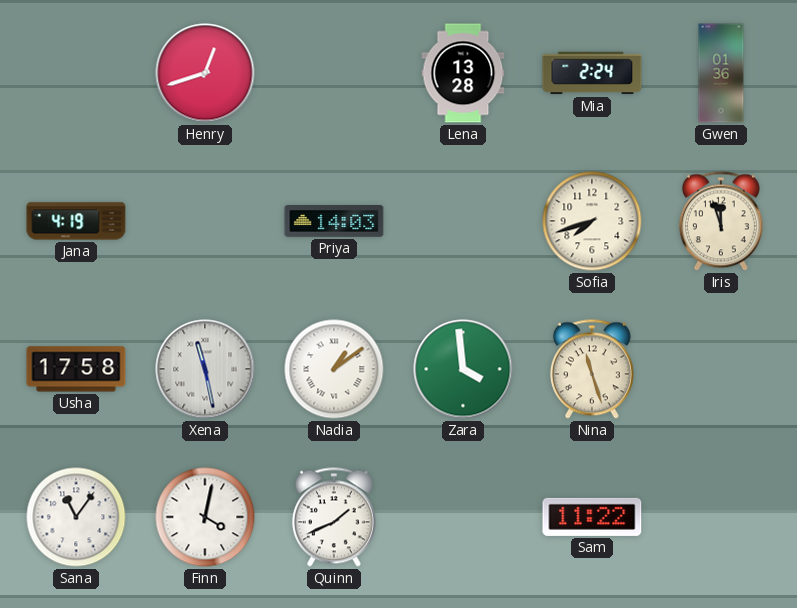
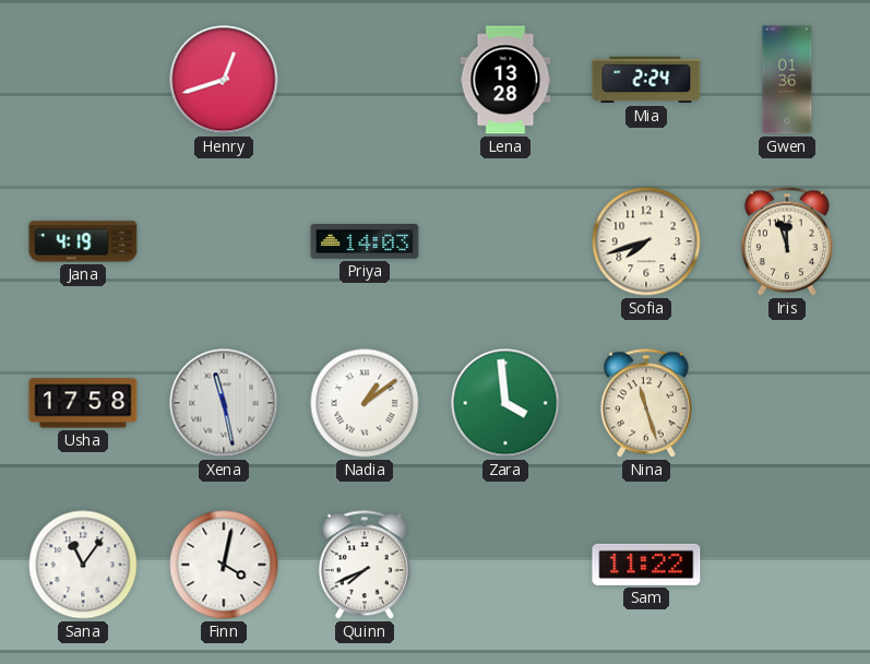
Quinn: 1:41 -> 7:41 (365, 565)
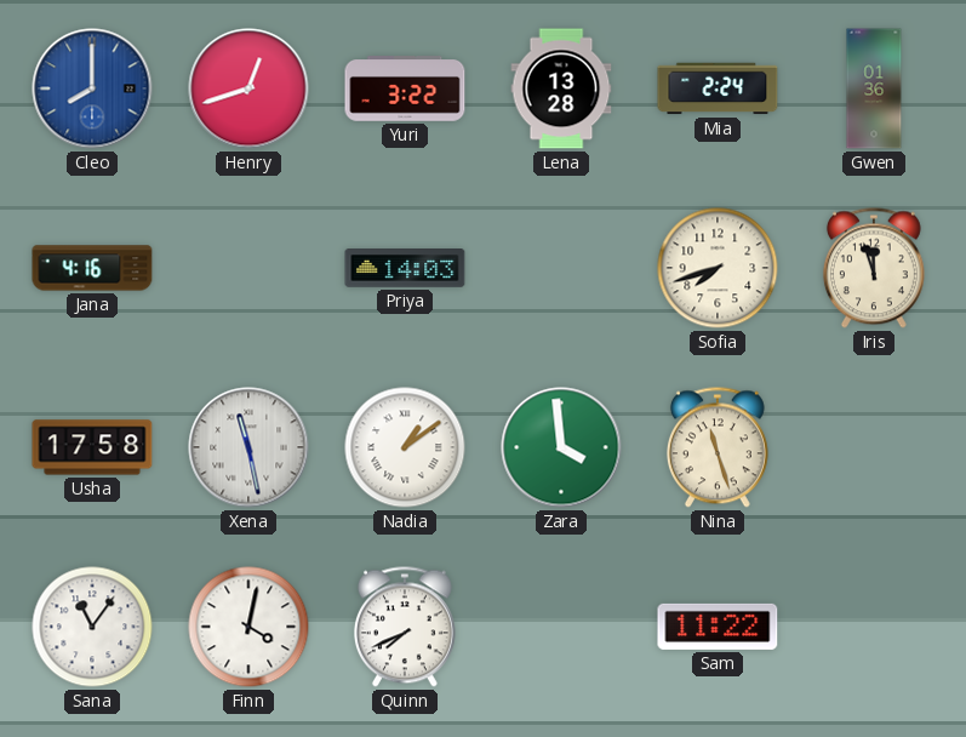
Cleo: none -> 8:00 (92, 88)
Yuri: none -> 3:22 (405, 88)
Jana: 4:19 -> 4:16 (92, 268)
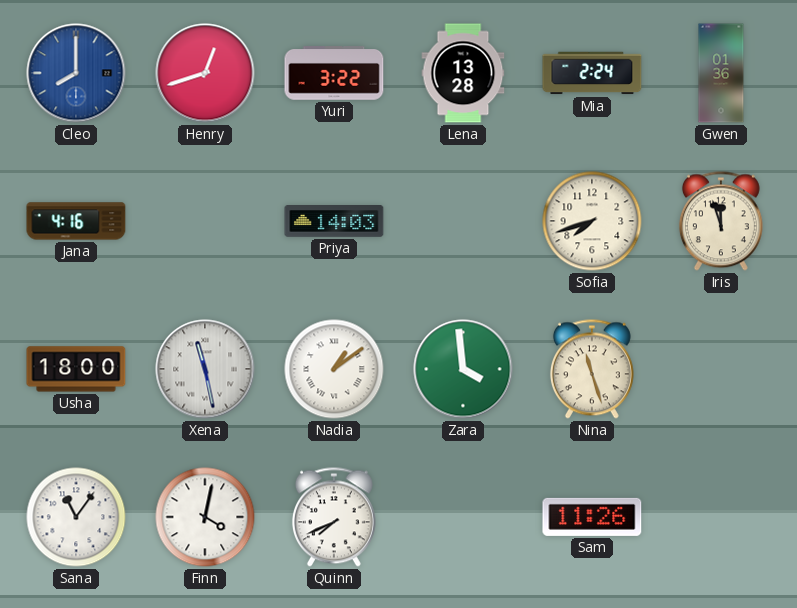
Usha: 17:58 -> 18:00 (76, 369)
Sam: 11:22 -> 11:26 (592, 517)
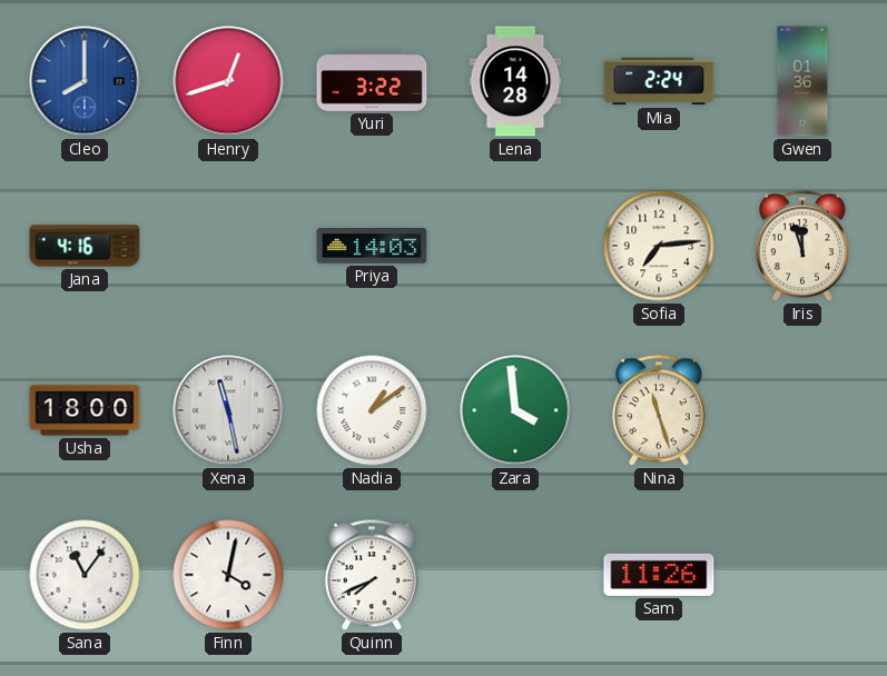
Lena: 13:28 -> 14:28 (515, 81)
Sofia: 7:42 -> 7:14 (659, 246)
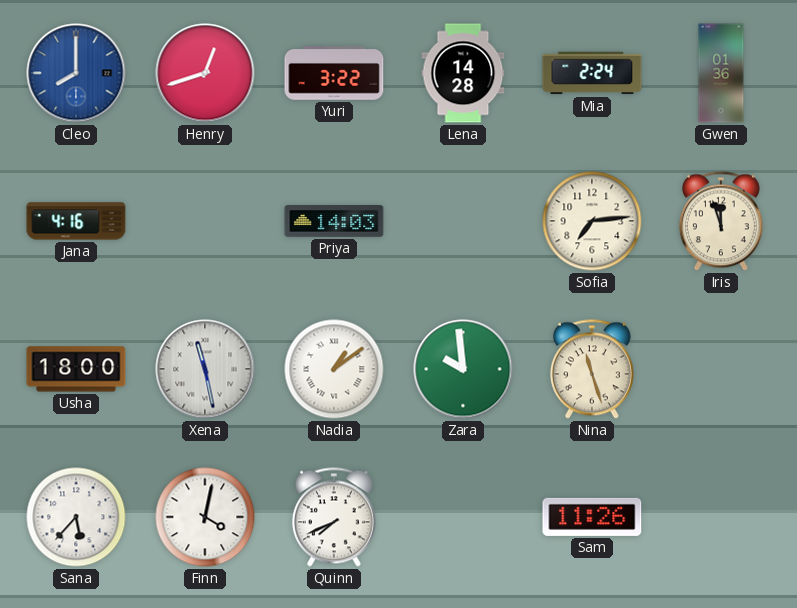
Zara: 3:59 -> 9:59 (463, 369)
Sana: 11:06 -> 5:37 (76, 517)
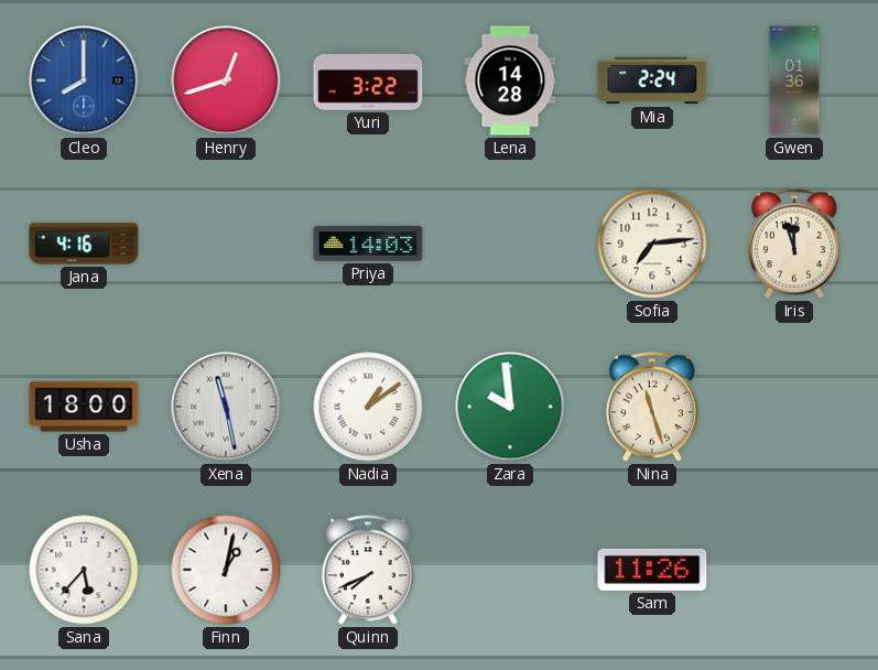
Finn: 4:02 -> 1:02 (226, 570)
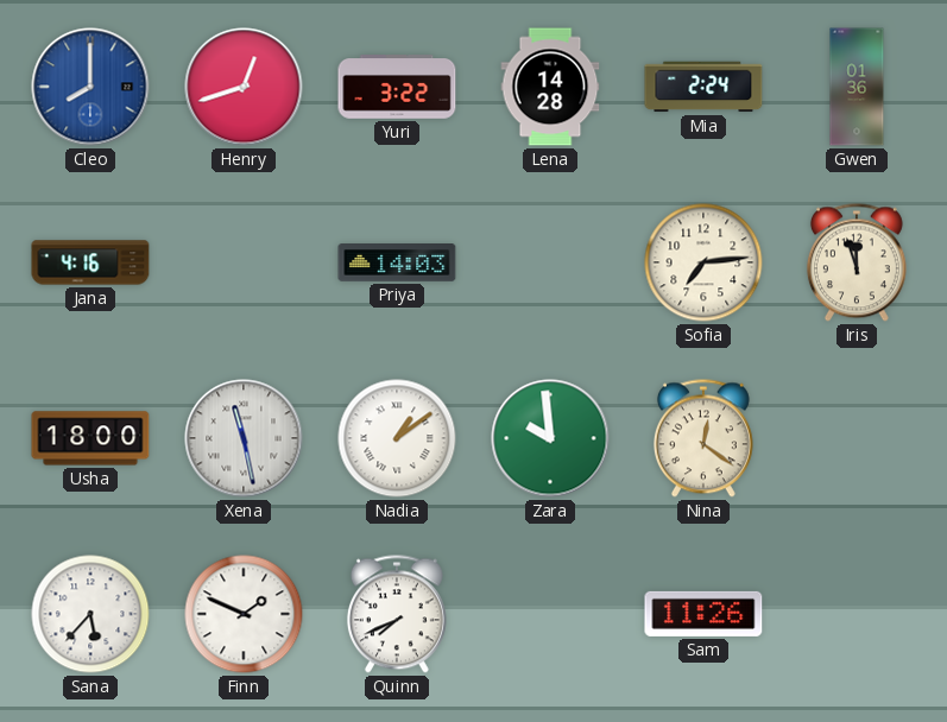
Nina: 11:27 -> 12:21 (703, 438)
Finn: 1:02 -> 1:49 (244, 614)
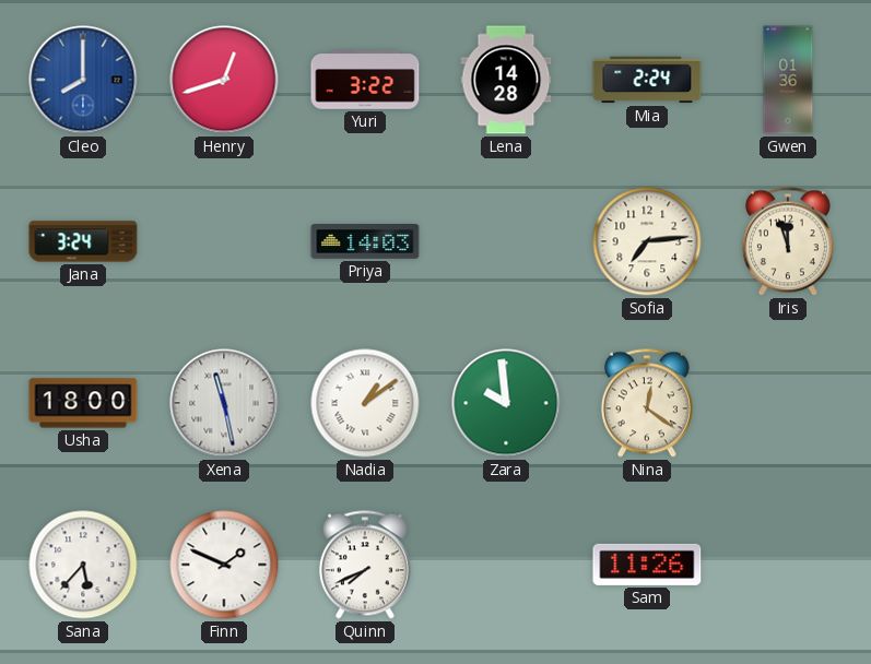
Jana: 4:16 -> 3:24 (83, 241)
